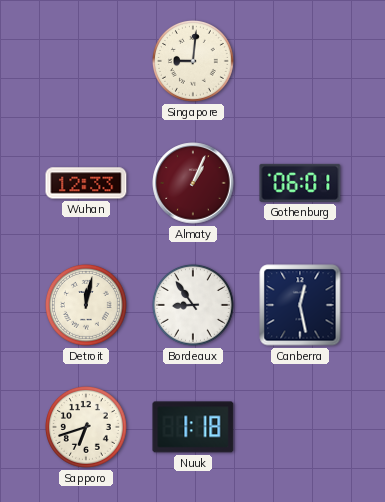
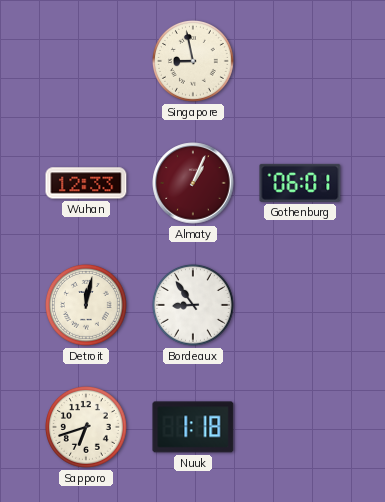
Singapore: 9:01 -> 8:58 (193, 61)
Canberra: 12:28 -> none (300, 305)
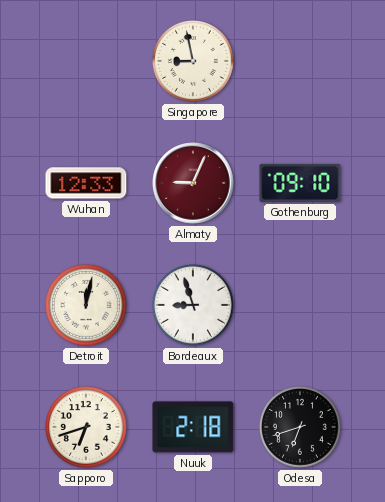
Almaty: 1:04 -> 9:04 (193, 183)
Gothenburg: 06:01 -> 09:10 (300, 183)
Bordeaux: 8:54 -> 8:57 (193, 305)
Nuuk: 1:18 -> 2:18 (193, 427)
Odesa: none -> 6:42 (300, 427)
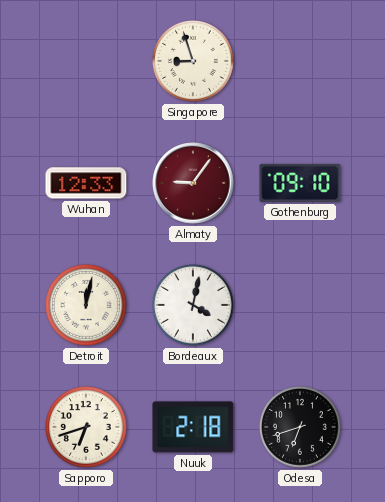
Singapore: 8:58 -> 8:57 (193, 61)
Almaty: 9:04 -> 9:06 (193, 183)
Bordeaux: 8:57 -> 4:02 (193, 305)
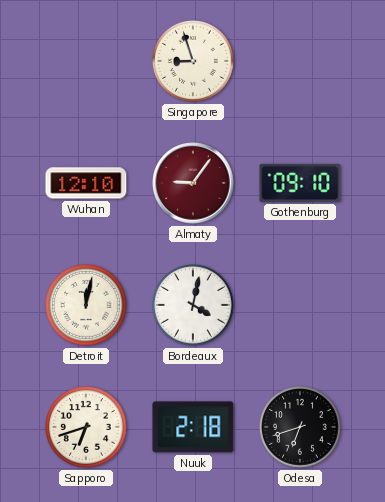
Wuhan: 12:33 -> 12:10 (86, 183)
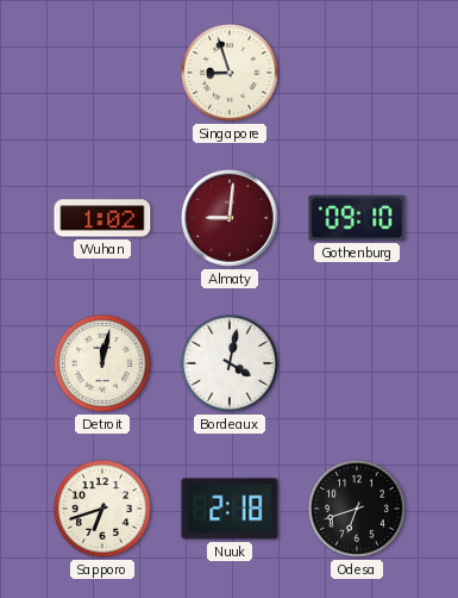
Wuhan: 12:10 -> 1:02 (102, 218)
Almaty: 9:06 -> 9:01 (230, 218)
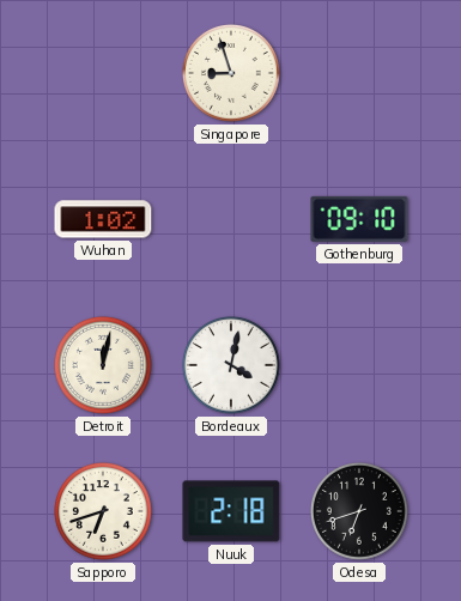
Almaty: 9:01 -> none (230, 218)
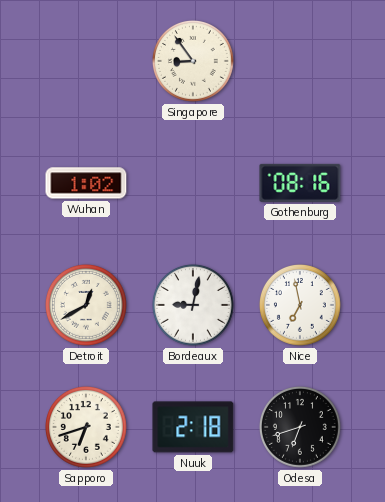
Singapore: 8:57 -> 8:54 (193, 61)
Gothenburg: 09:10 -> 08:16 (300, 183)
Detroit: 12:02 -> 12:40 (86, 305)
Bordeaux: 4:02 -> 9:02 (193, 305)
Nice: none -> 6:58 (300, 305)
